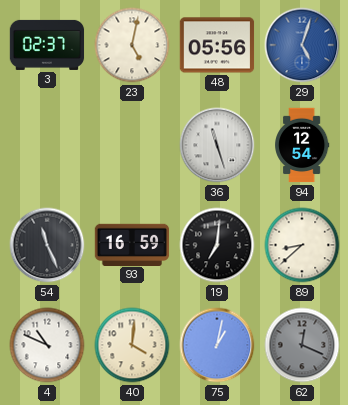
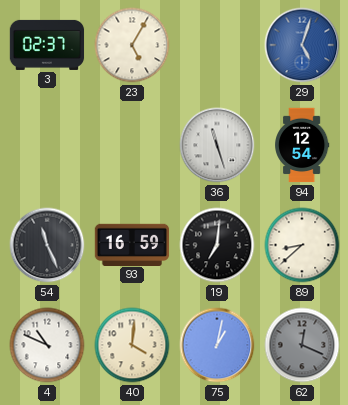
23: 5:02 -> 5:05 (132, 45)
48: 05:56 -> none (217, 45)
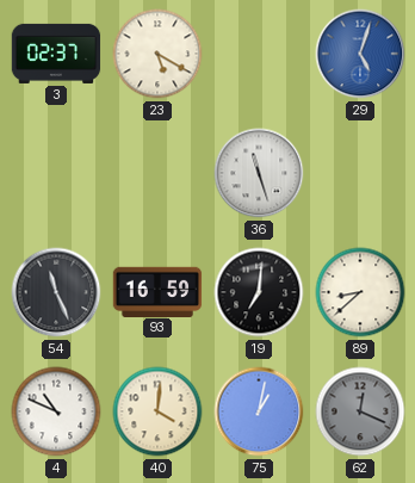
23: 5:05 -> 5:20 (157, 54)
94: 12:54 -> none (303, 145)
